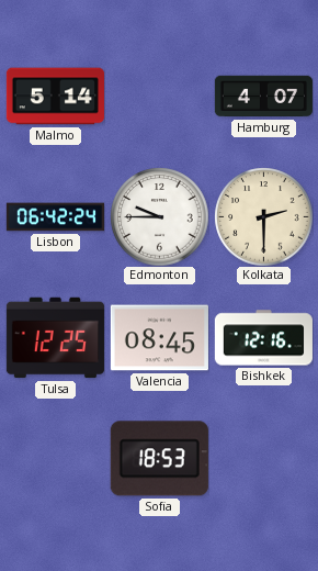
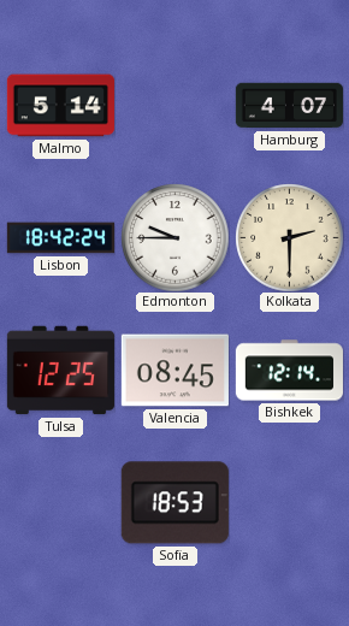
Lisbon: 06:42 -> 18:42 (60, 238)
Bishkek: 12:16 -> 12:14 (289, 371)
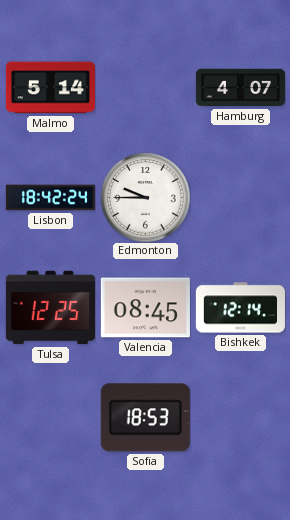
Kolkata: 2:30 -> none (289, 237)
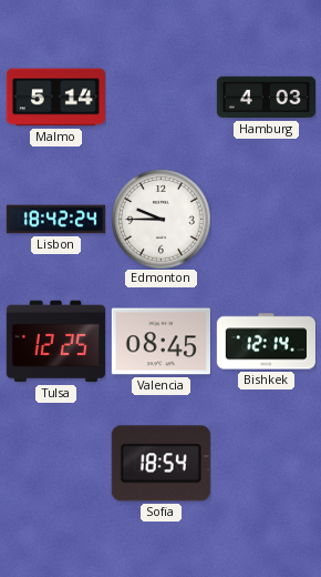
Hamburg: 4:07 -> 4:03 (266, 98)
Sofia: 18:53 -> 18:54 (161, 464)
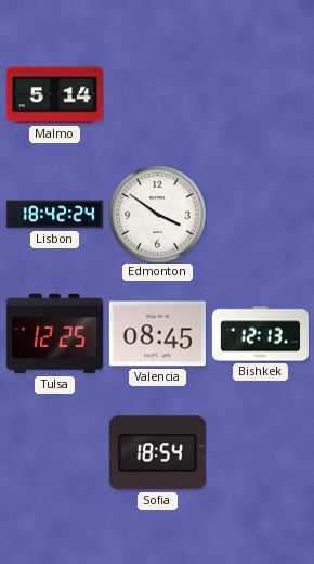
Hamburg: 4:03 -> none (266, 98)
Edmonton: 9:45 -> 3:51 (157, 214)
Bishkek: 12:14 -> 12:13 (260, 334)
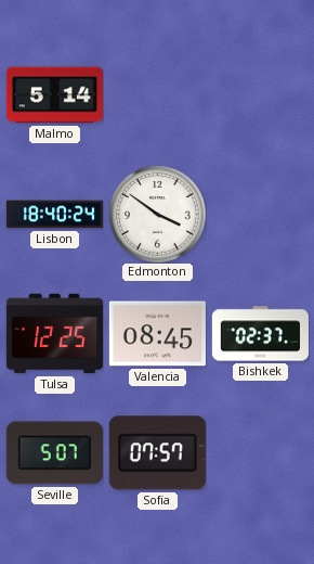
Lisbon: 18:42 -> 18:40 (54, 215)
Bishkek: 12:13 -> 02:37 (260, 334)
Seville: none -> 5:07 (54, 453)
Sofia: 18:54 -> 07:57 (157, 453)
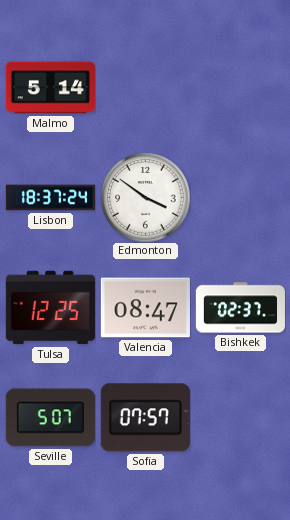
Lisbon: 18:40 -> 18:37 (50, 198)
Valencia: 08:45 -> 08:47 (145, 308)
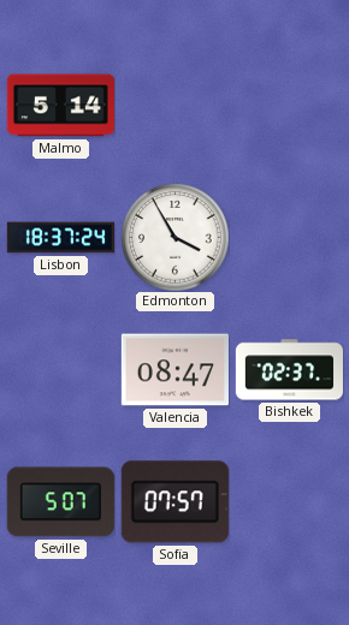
Edmonton: 3:51 -> 3:55 (174, 237)
Tulsa: 12:25 -> none (50, 308)
